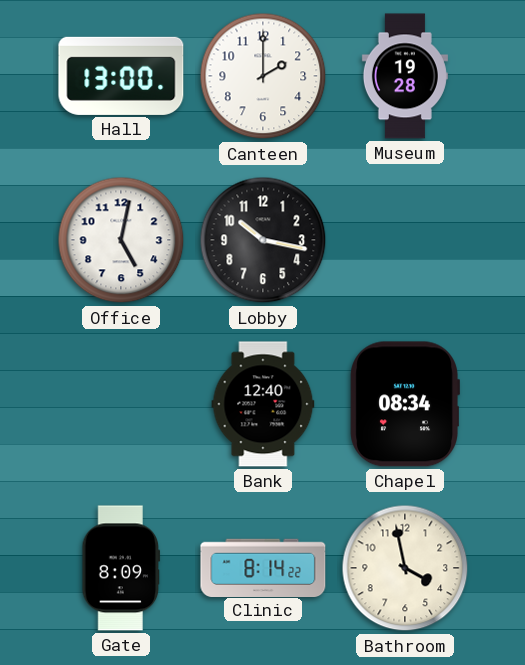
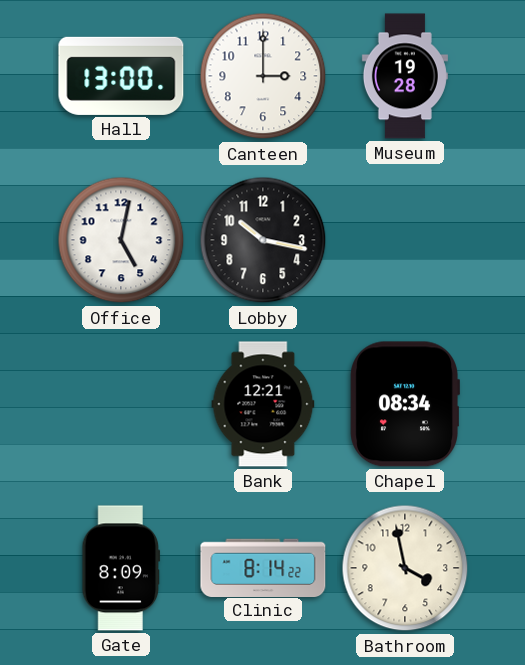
Canteen: 2:00 -> 3:00 (263, 76)
Bank: 12:40 -> 12:21 (263, 404)
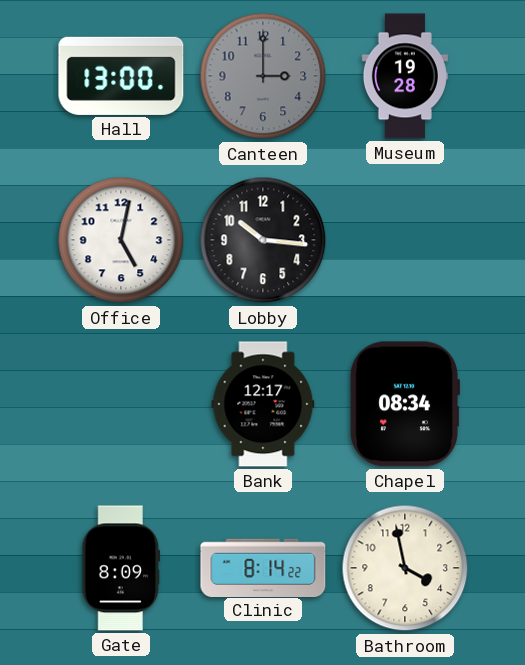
Canteen dial: white -> grey (263, 76)
Lobby: 10:17 -> 10:16 (263, 240)
Bank: 12:21 -> 12:17 (263, 404)
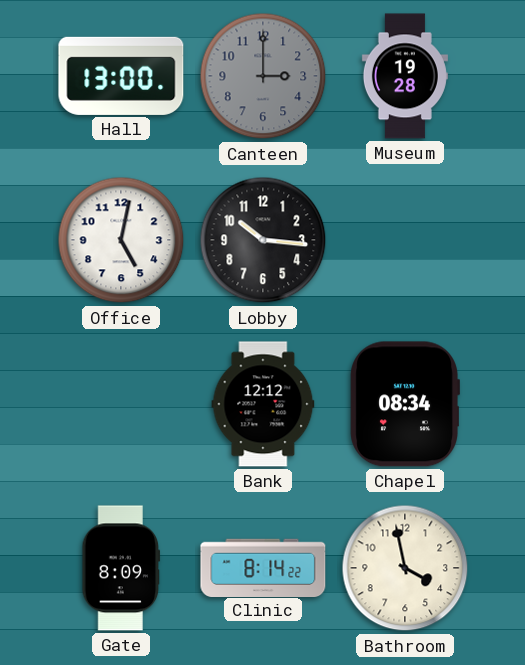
Bank: 12:17 -> 12:12 (263, 404)
